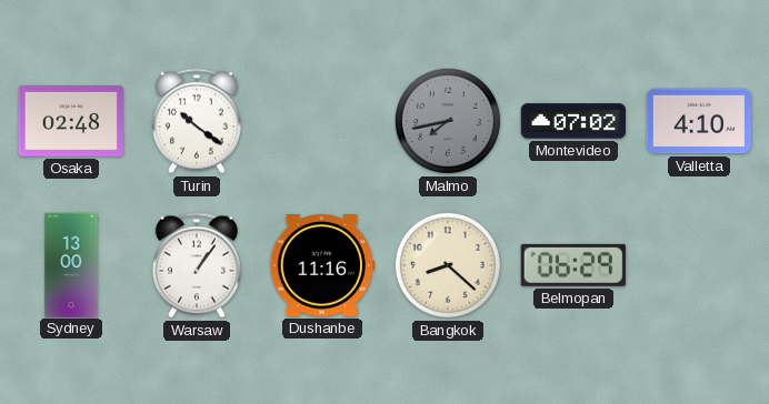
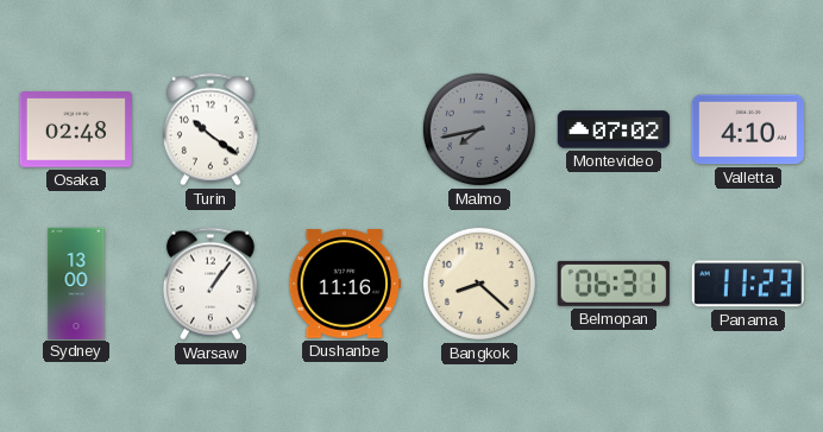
Belmopan: 06:29 -> 06:31 (614, 284)
Panama: none -> 11:23 (748, 284)
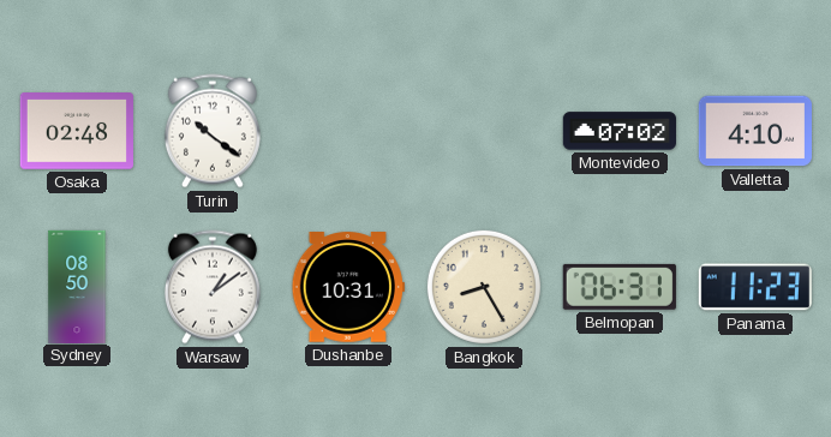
Malmo: 7:43 -> none (479, 129)
Sydney: 13:00 -> 08:50 (77, 286)
Warsaw: 1:06 -> 1:09 (213, 287)
Dushanbe: 11:16 -> 10:31 (348, 287)
Bangkok: 8:22 -> 8:25 (484, 287)
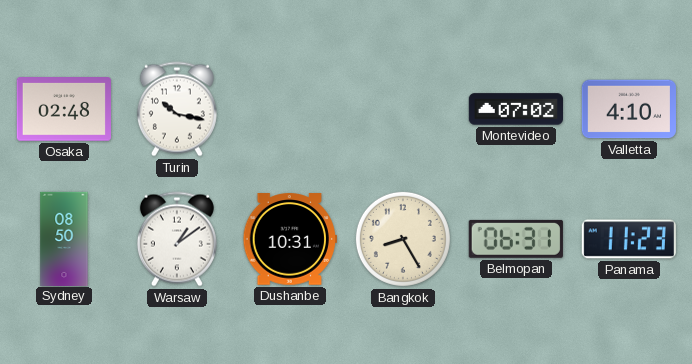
Turin: 10:21 -> 10:17 (177, 109)
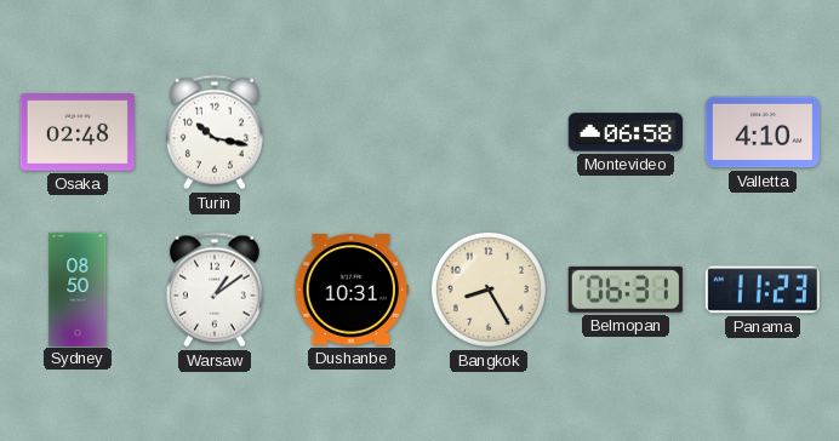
Montevideo: 07:02 -> 06:58 (624, 132)
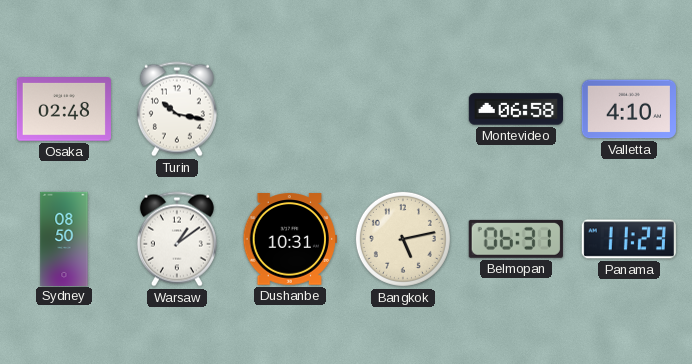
Bangkok: 8:25 -> 5:13 (403, 239)
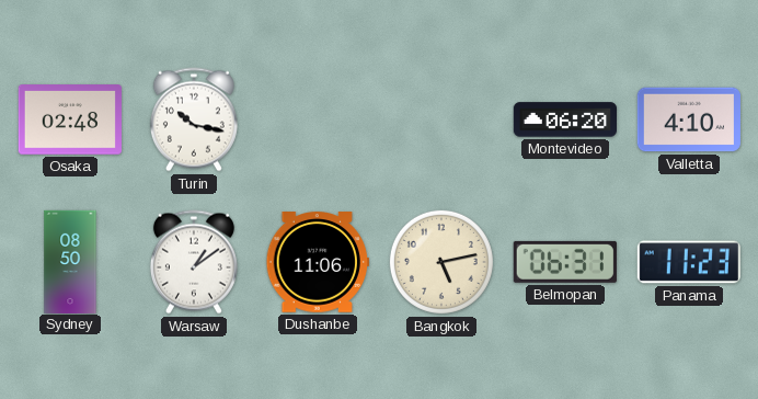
Montevideo: 06:58 -> 06:20 (564, 119)
Dushanbe: 10:31 -> 11:06 (318, 262)
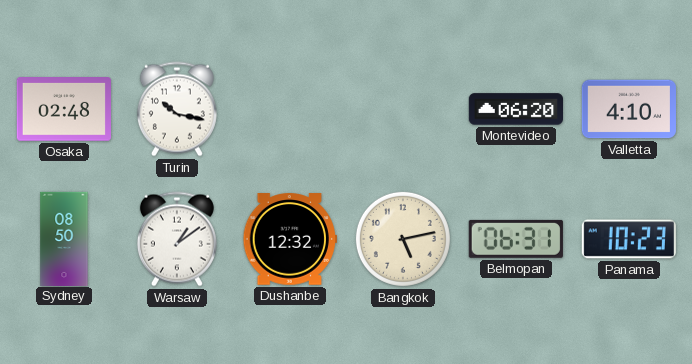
Dushanbe: 11:06 -> 12:32 (290, 239)
Panama: 11:23 -> 10:23 (629, 239)
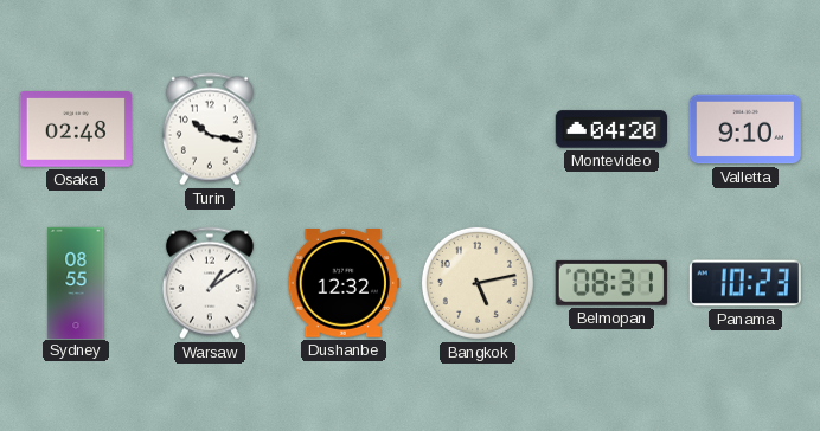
Montevideo: 06:20 -> 04:20 (610, 129)
Valletta: 4:10 -> 9:10 (745, 129)
Sydney: 08:50 -> 08:55 (76, 282)
Belmopan: 06:31 -> 08:31 (611, 283)
